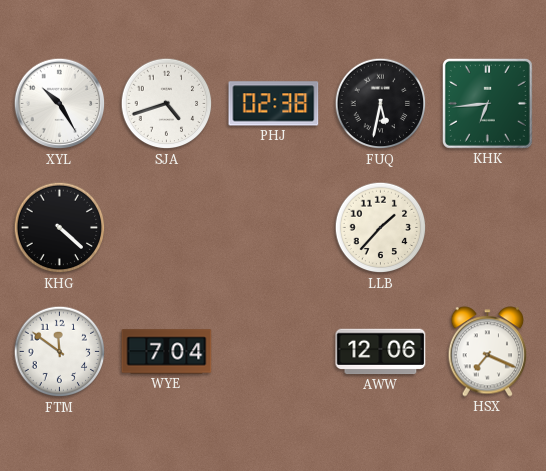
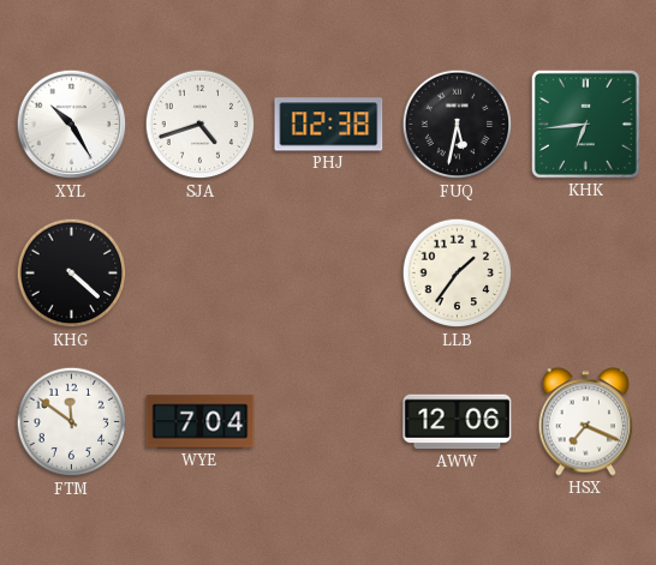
LLB: 1:37 -> 1:36 (458, 274)
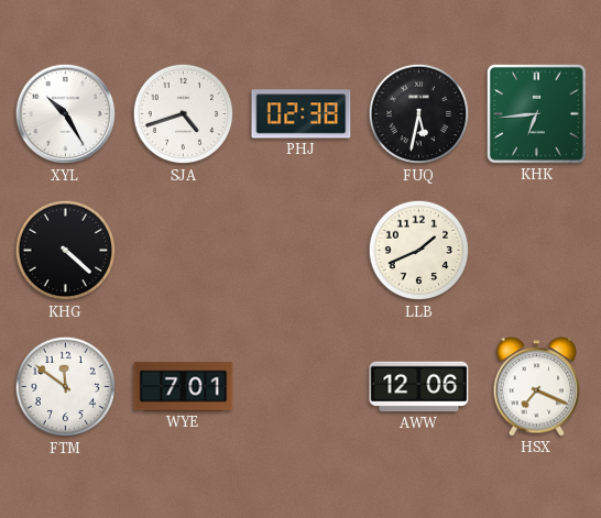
LLB: 1:36 -> 1:41 (419, 251)
WYE: 7:04 -> 7:01 (184, 387)
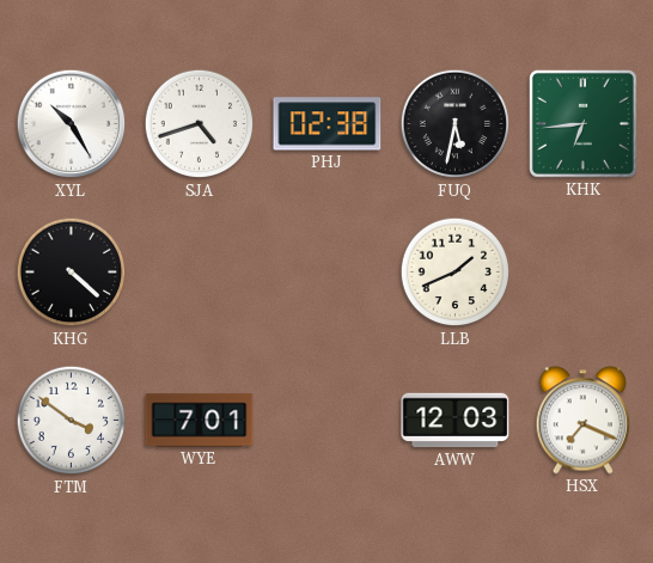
FTM: 11:51 -> 3:51 (72, 421)
AWW: 12:06 -> 12:03 (456, 421)
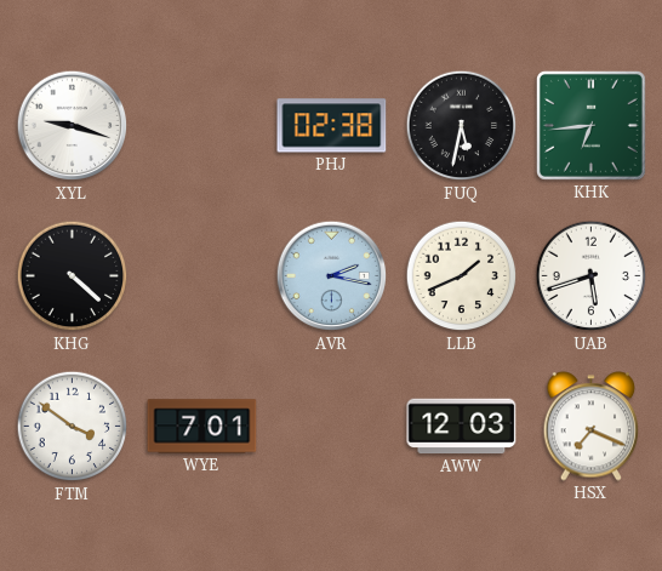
XYL: 10:25 -> 9:18 (73, 126)
SJA: 4:42 -> none (200, 124)
AVR: none -> 2:17 (332, 276)
UAB: none -> 5:42 (592, 276)
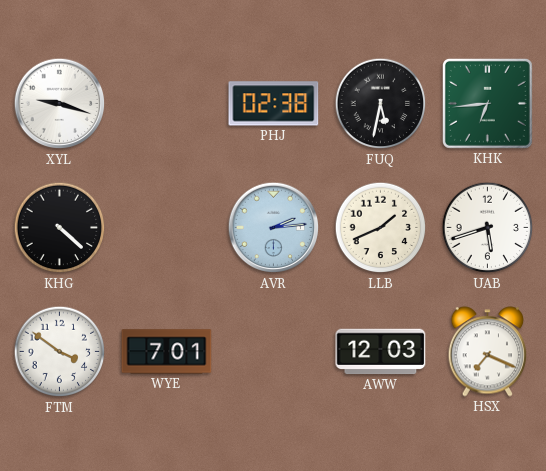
AVR: 2:17 -> 2:14 (274, 228)
